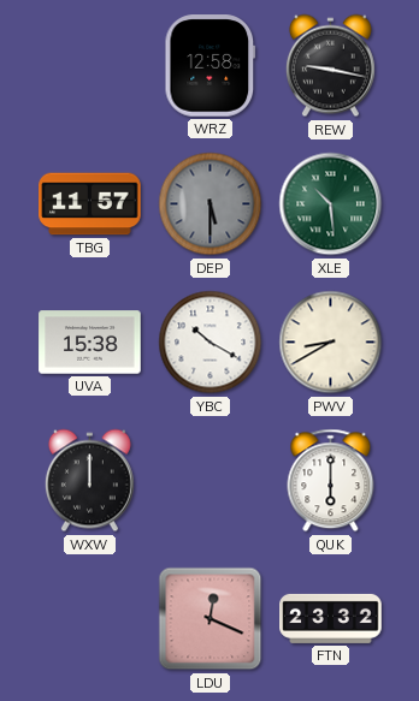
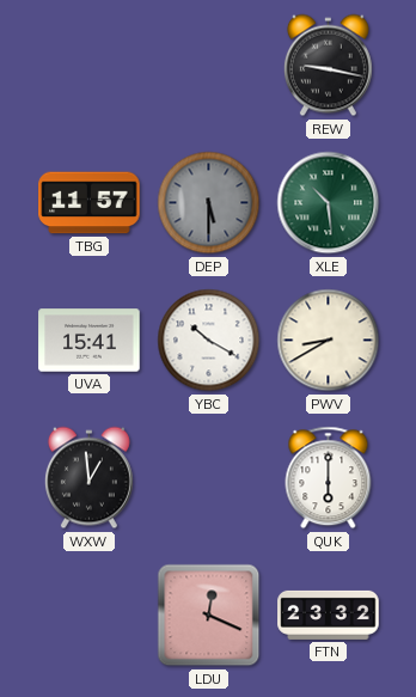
WRZ: 12:58 -> none (211, 66)
UVA: 15:38 -> 15:41 (90, 341)
WXW: 12:00 -> 12:59 (88, 478)
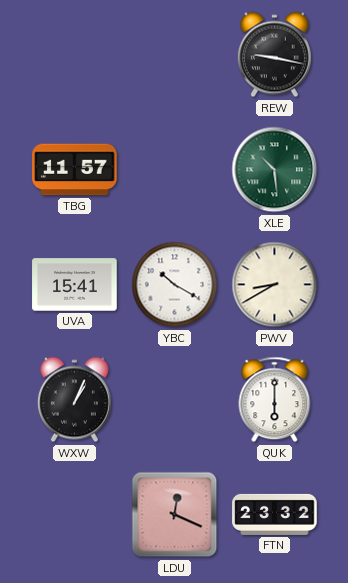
DEP: 5:30 -> none (209, 203)
WXW: 12:59 -> 1:04 (74, 400)
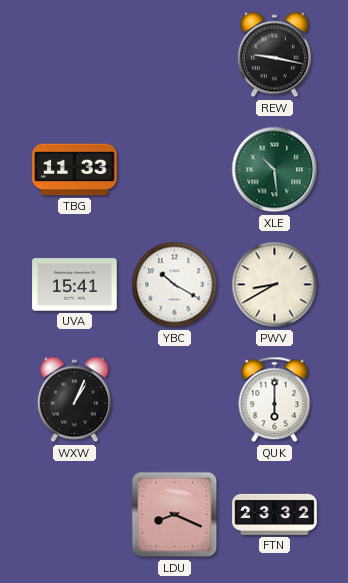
TBG: 11:57 -> 11:33 (75, 170)
LDU: 12:19 -> 8:19 (175, 515)
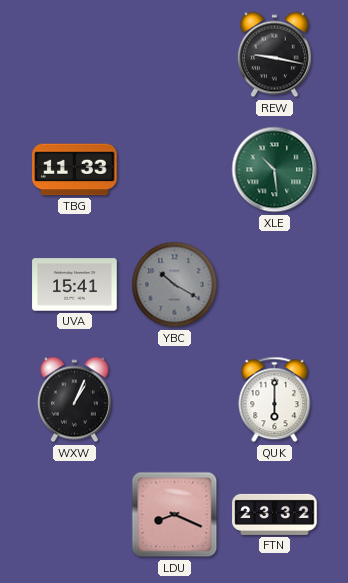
YBC dial: white -> grey (175, 285)
PWV: 8:40 -> none (275, 285)
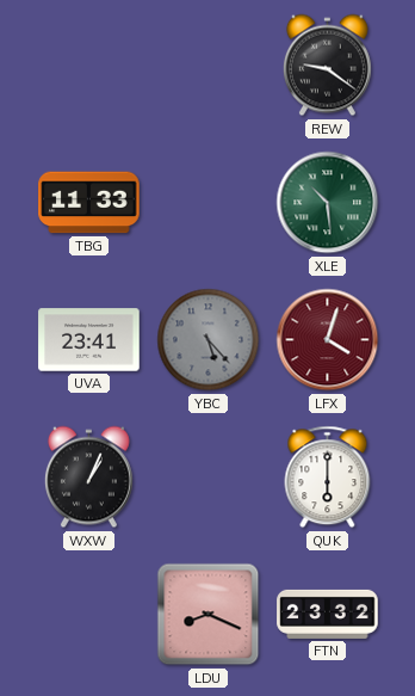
REW: 9:17 -> 9:21 (327, 66)
UVA: 15:41 -> 23:41 (89, 340)
YBC: 10:20 -> 5:23 (209, 340)
LFX: none -> 4:03 (328, 340)
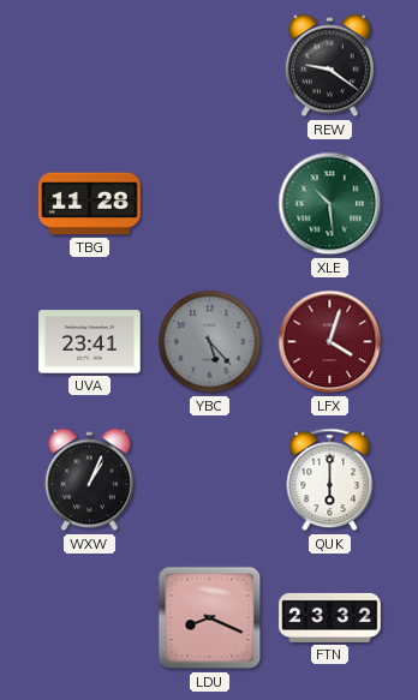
TBG: 11:33 -> 11:28 (90, 204)
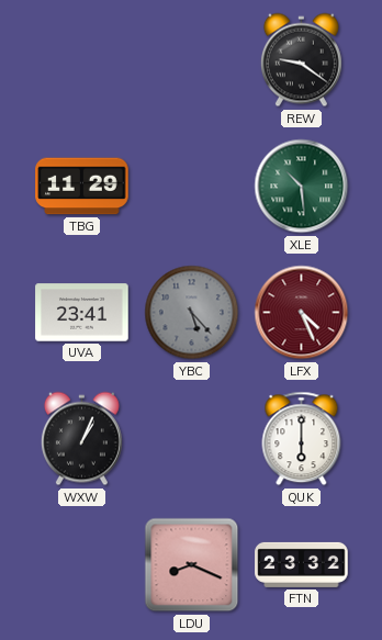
TBG: 11:28 -> 11:29 (82, 187)
LFX: 4:03 -> 4:26 (302, 313)
